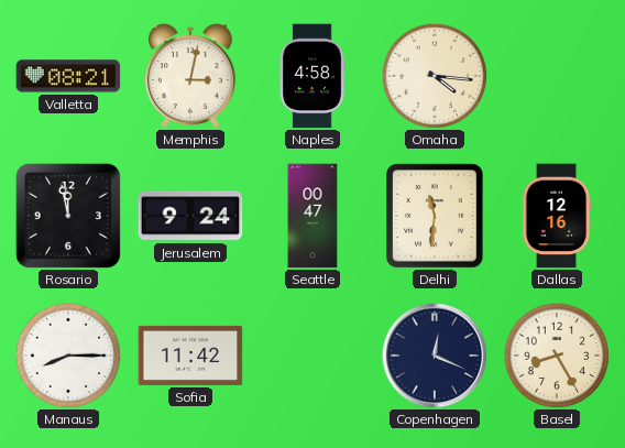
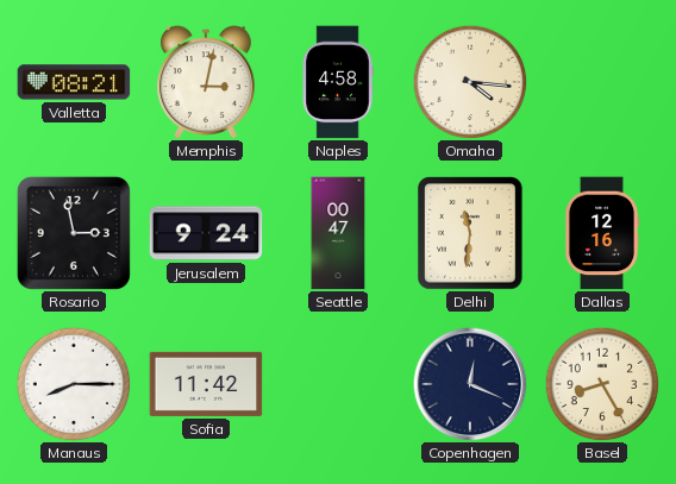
Rosario: 11:58 -> 2:58 (74, 233)
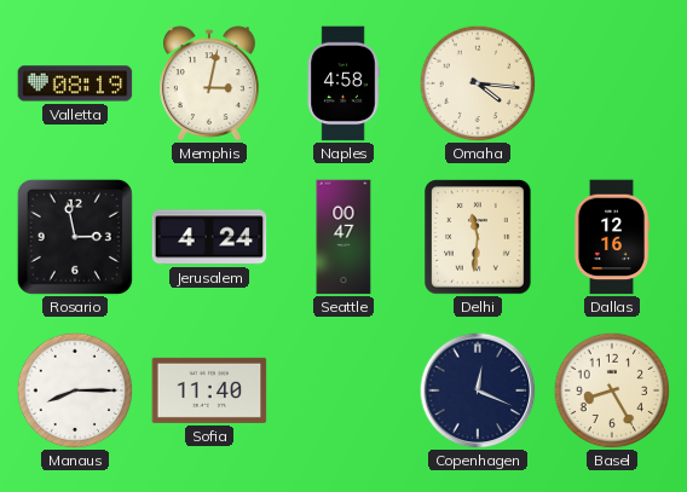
Valletta: 08:21 -> 08:19 (75, 83)
Jerusalem: 9:24 -> 4:24 (209, 237)
Sofia: 11:42 -> 11:40 (209, 390)
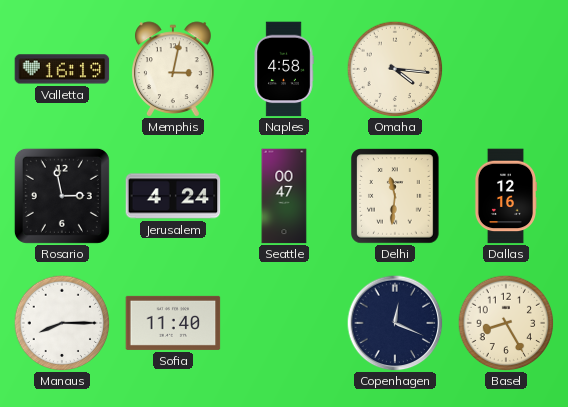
Valletta: 08:19 -> 16:19 (62, 69)
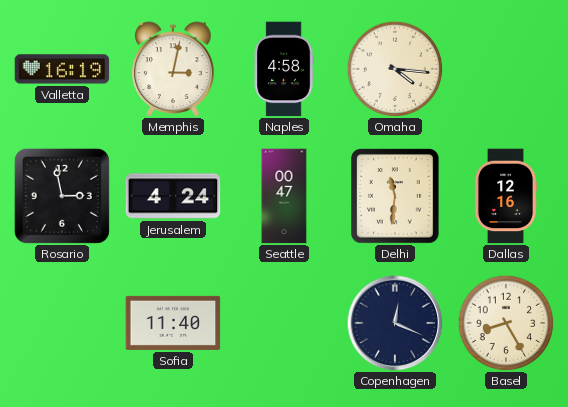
Manaus: 8:15 -> none (62, 323)
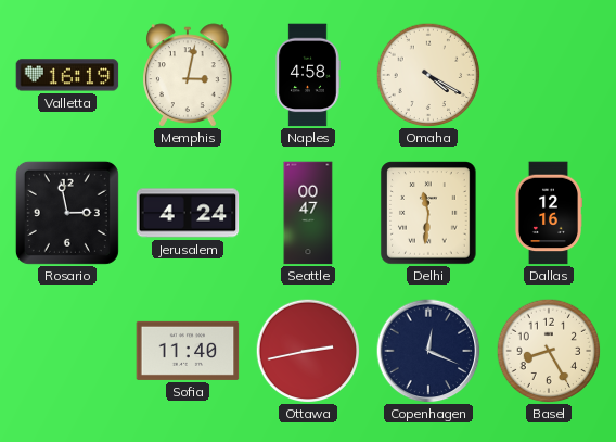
Omaha: 4:16 -> 4:20 (428, 75)
Ottawa: none -> 2:43 (308, 351)
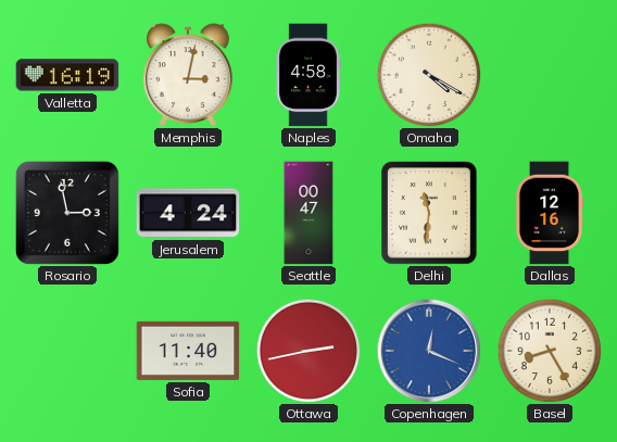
Copenhagen dial: navy -> blue (429, 351)
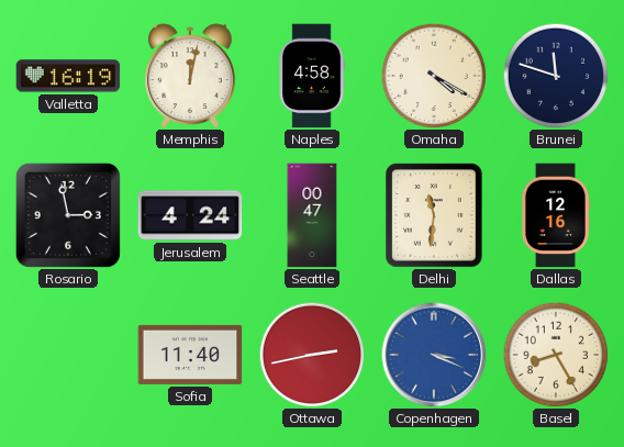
Memphis: 3:02 -> 12:02 (191, 76)
Brunei: none -> 11:48 (556, 76)
Copenhagen: 12:19 -> 3:19 (434, 355)
